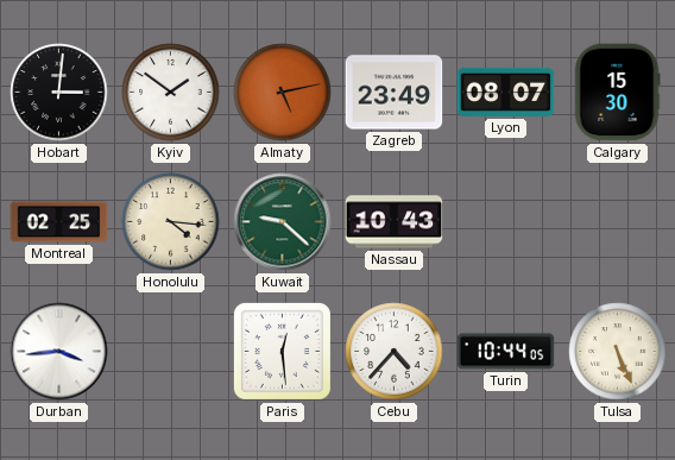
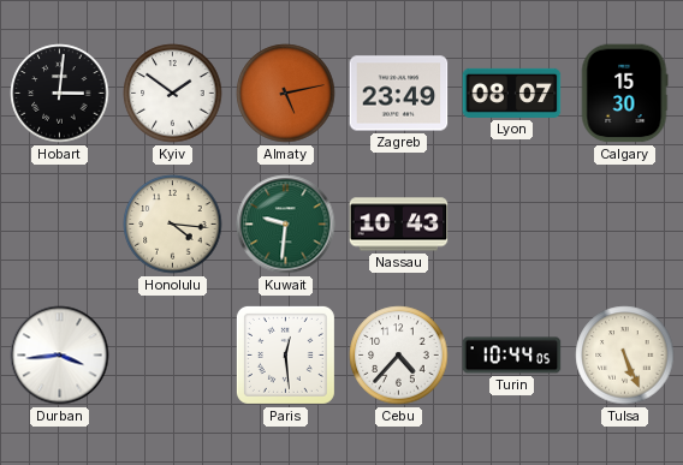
Montreal: 02:25 -> none (59, 222)
Kuwait: 9:22 -> 9:31 (286, 225)
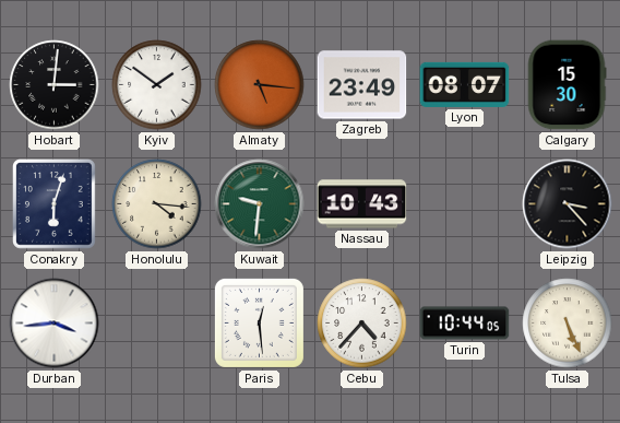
Almaty: 5:13 -> 5:16 (260, 85)
Conakry: none -> 6:03 (55, 204)
Leipzig: none -> 3:23 (568, 204)
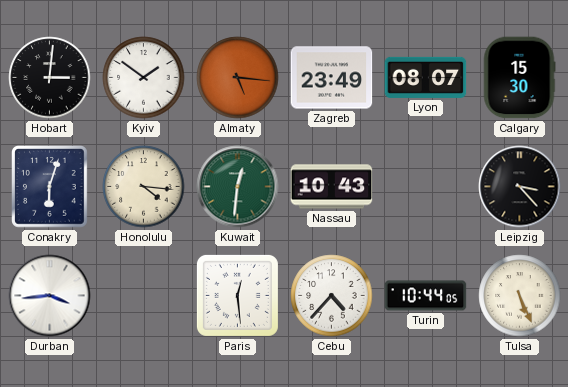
Kuwait: 9:31 -> 12:31 (238, 187)
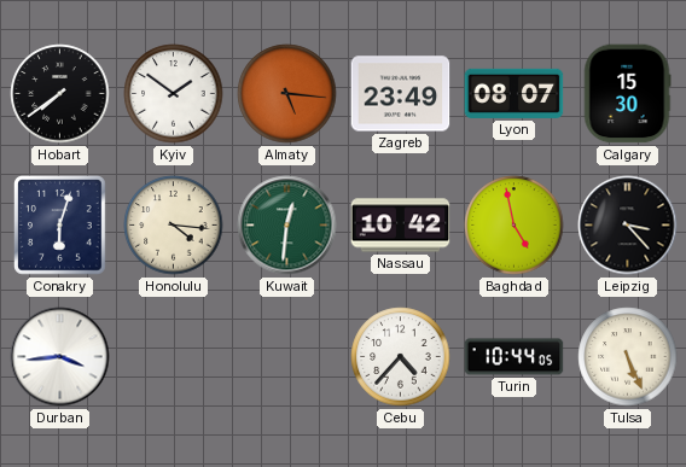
Hobart: 3:01 -> 7:39 (60, 94)
Nassau: 10:43 -> 10:42 (401, 226)
Baghdad: none -> 4:58 (514, 226)
Paris: 12:29 -> none (237, 295)
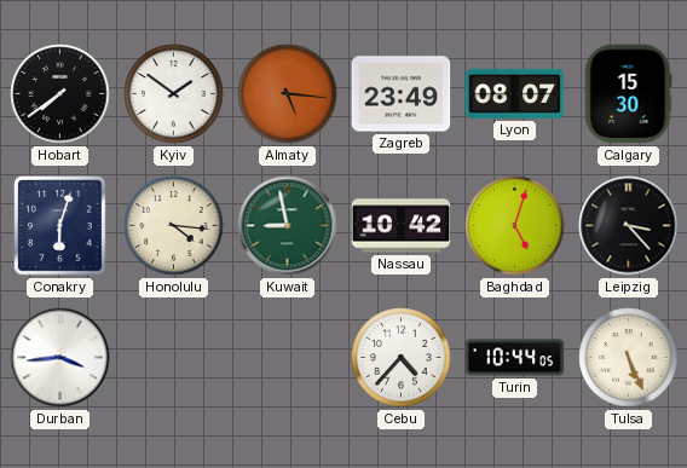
Kuwait: 12:31 -> 8:58 (288, 226)
Baghdad: 4:58 -> 5:03 (515, 226)
